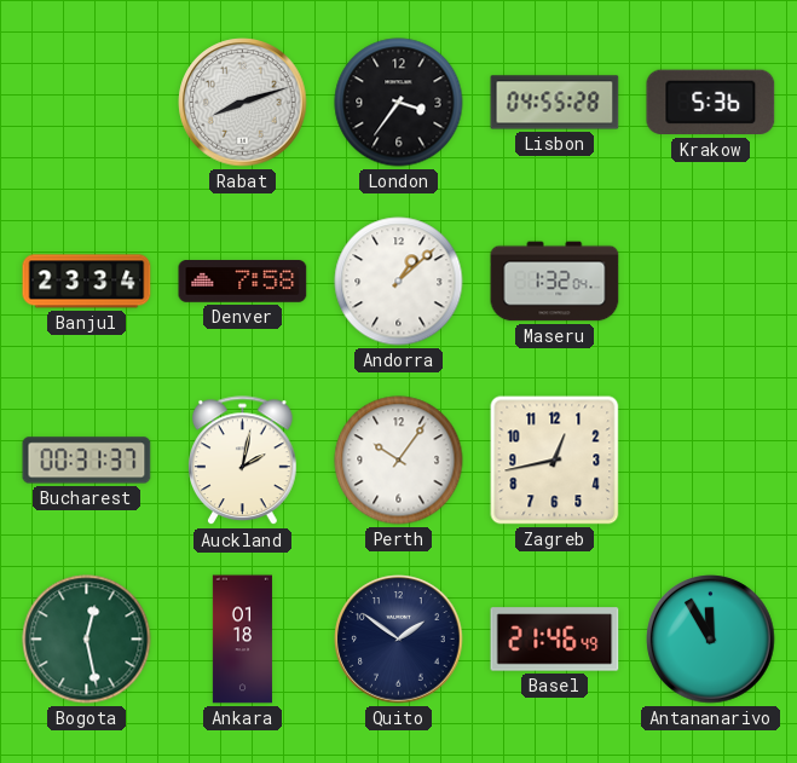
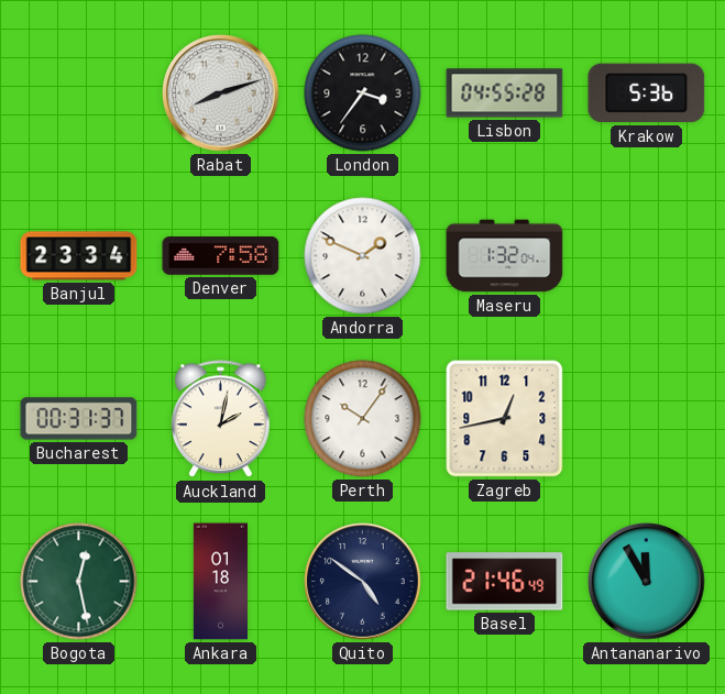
Andorra: 1:08 -> 1:49 (363, 256)
Quito: 1:51 -> 4:51 (363, 582)
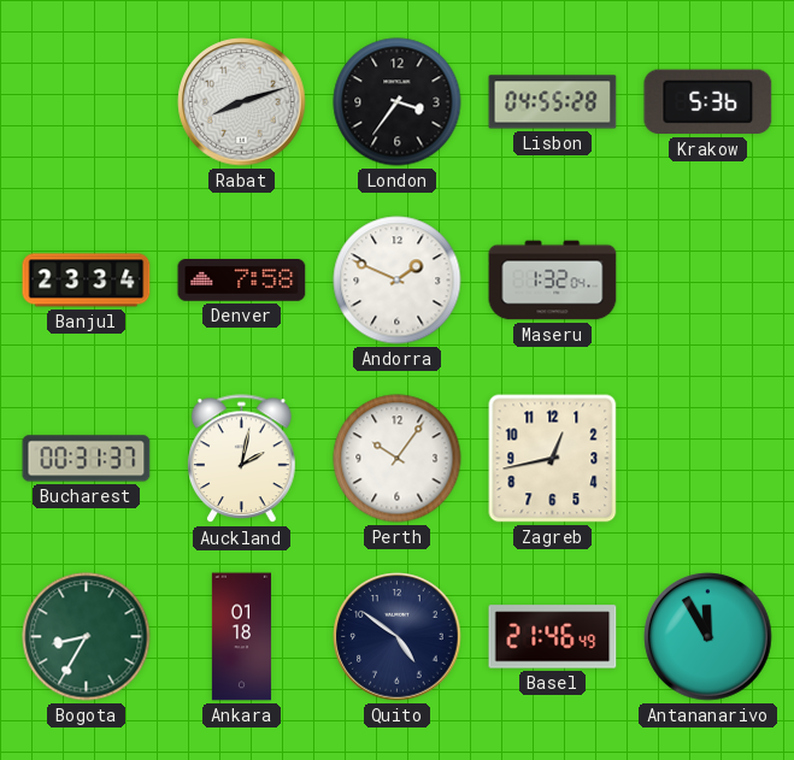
Bogota: 12:28 -> 8:35 (87, 637)
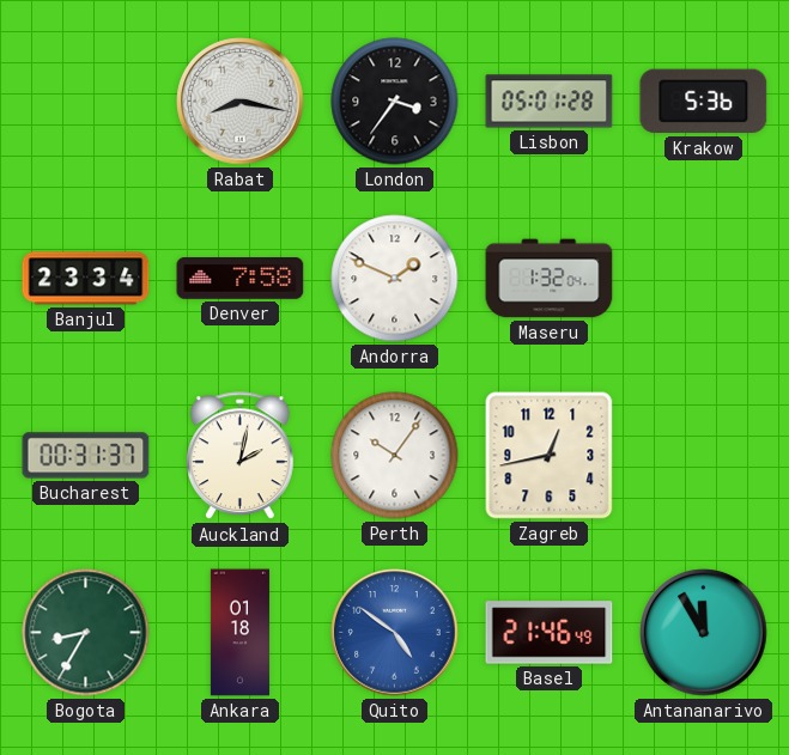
Rabat: 8:12 -> 8:17 (241, 102)
Lisbon: 04:55 -> 05:01 (550, 102)
Quito dial: navy -> blue (395, 633)
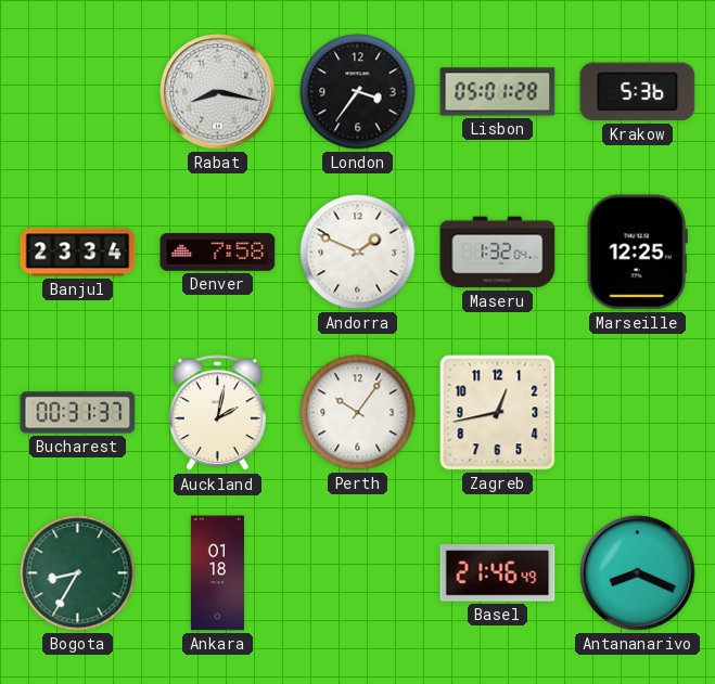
Marseille: none -> 12:25 (637, 253)
Quito: 4:51 -> none (395, 633)
Antananarivo: 11:55 -> 8:19 (638, 573)
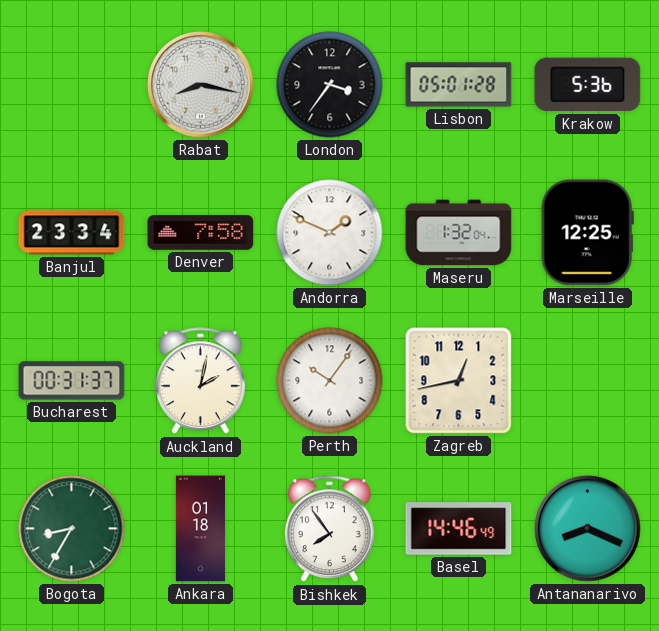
Bishkek: none -> 7:54 (330, 529)
Basel: 21:46 -> 14:46 (459, 529)
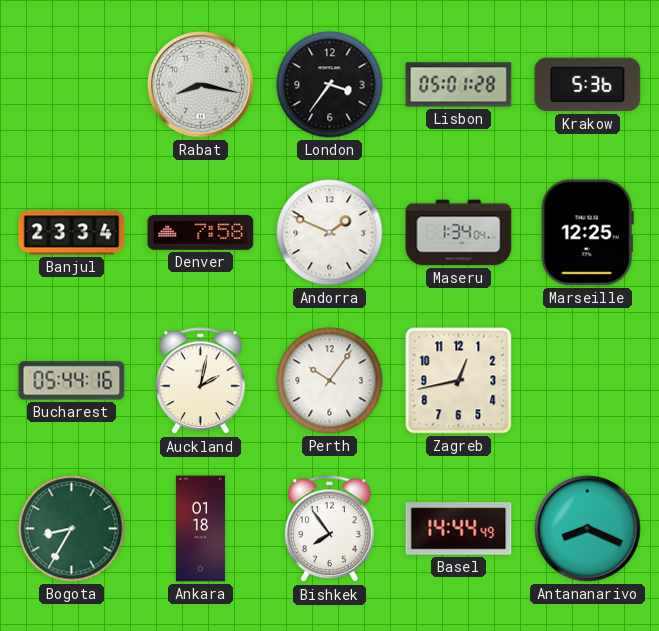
Maseru: 1:32 -> 1:34 (459, 233)
Bucharest: 00:31 -> 05:44 (72, 381)
Basel: 14:46 -> 14:44 (459, 529)
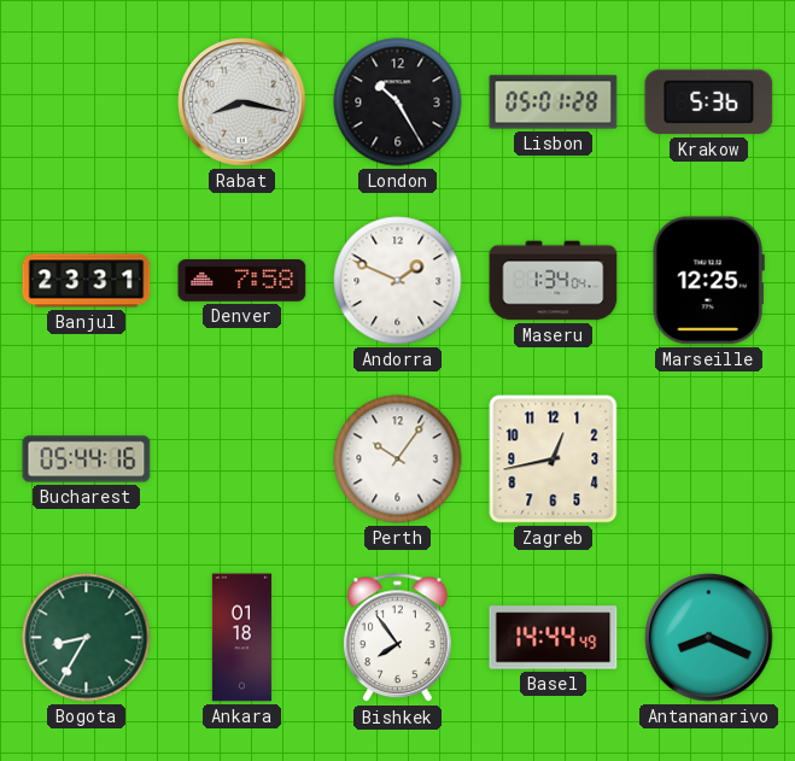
London: 3:36 -> 10:25 (398, 103)
Banjul: 23:34 -> 23:31 (87, 281)
Auckland: 2:02 -> none (201, 381)
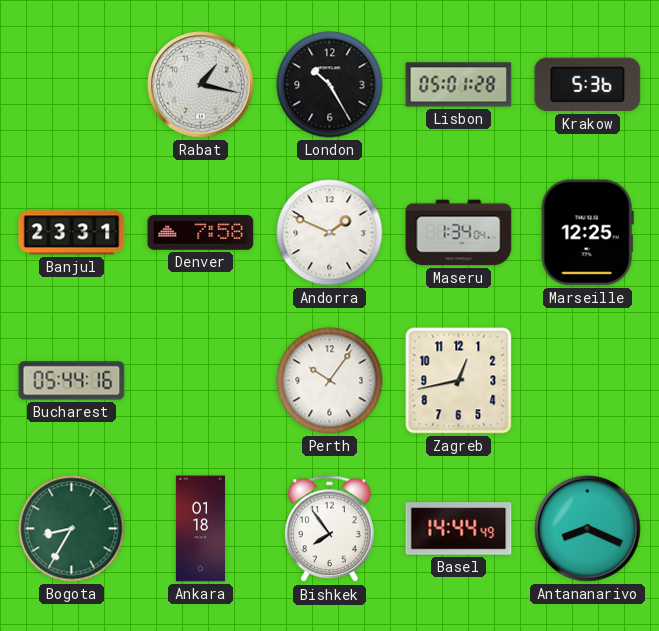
Rabat: 8:17 -> 1:17 (201, 85)
